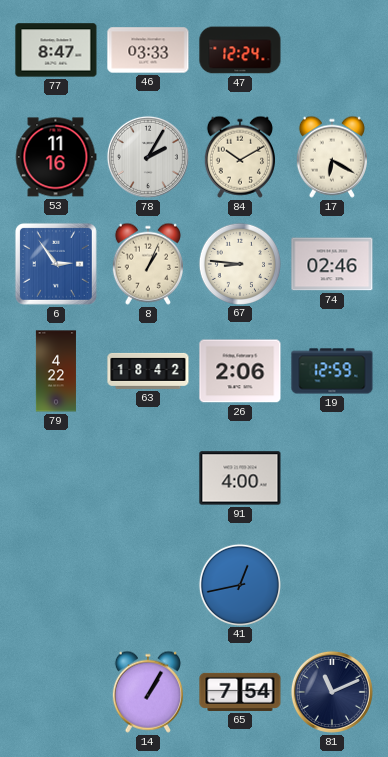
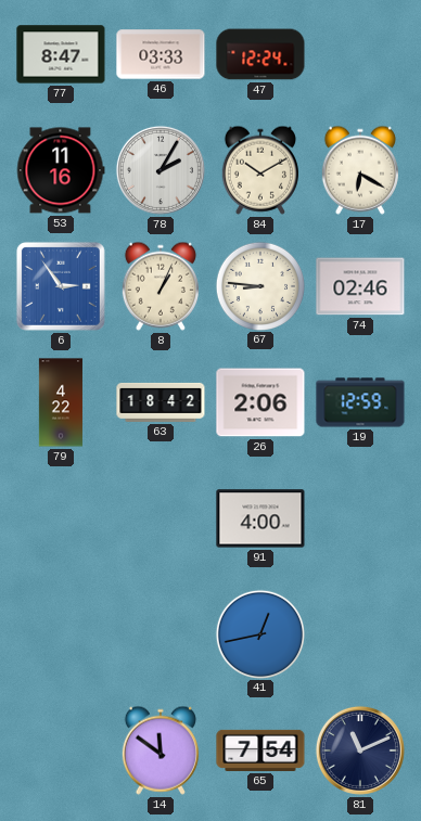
14: 1:05 -> 11:51 (161, 751)
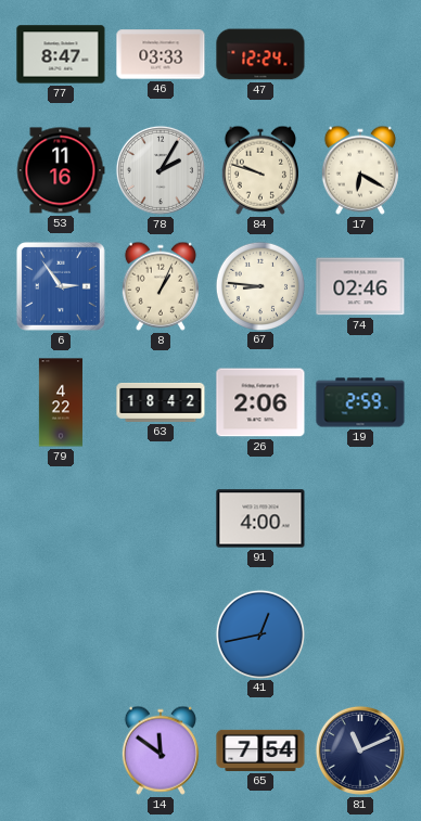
84: 10:10 -> 9:48 (260, 170)
19: 12:59 -> 2:59 (360, 402)
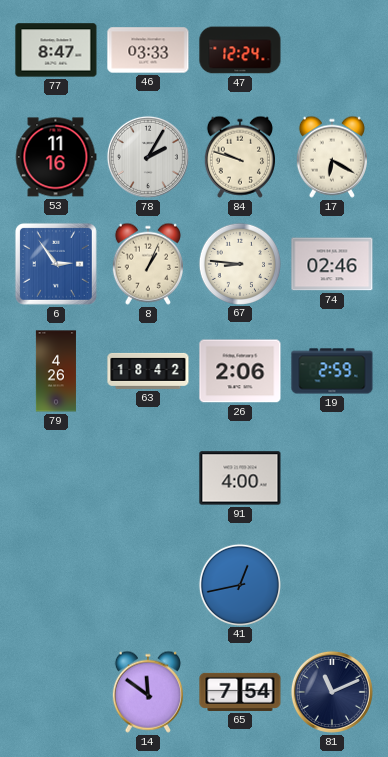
79: 4:22 -> 4:26 (56, 371)
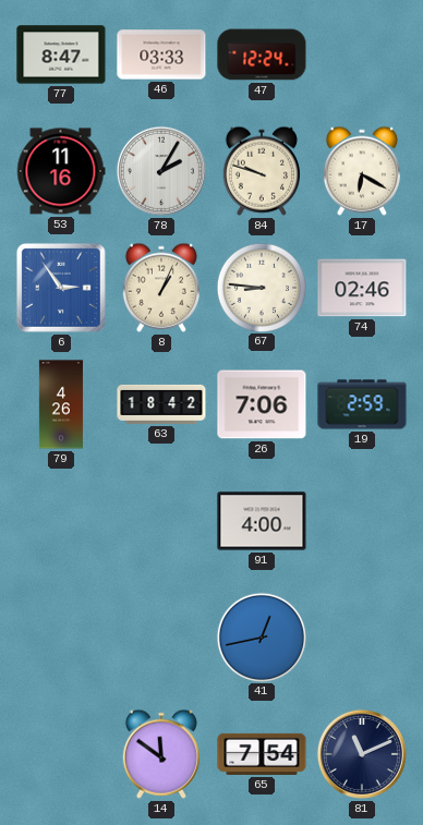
26: 2:06 -> 7:06 (262, 404)
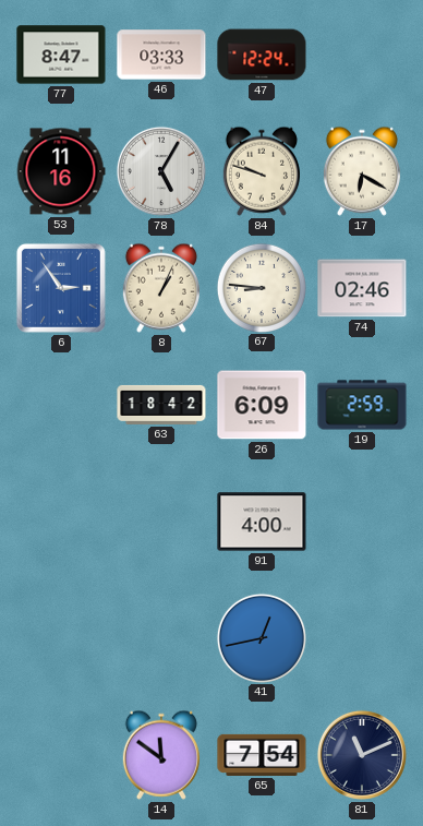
78: 2:05 -> 5:05 (161, 171)
79: 4:26 -> none (61, 404)
26: 7:06 -> 6:09 (262, 405)
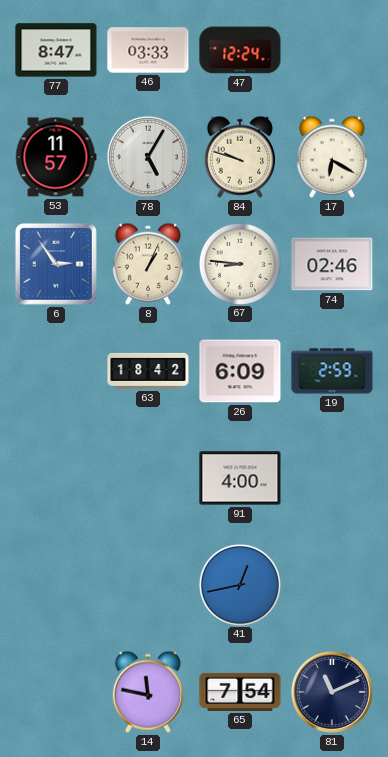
53: 11:16 -> 11:57 (56, 157)
14: 11:51 -> 11:47 (148, 692)
